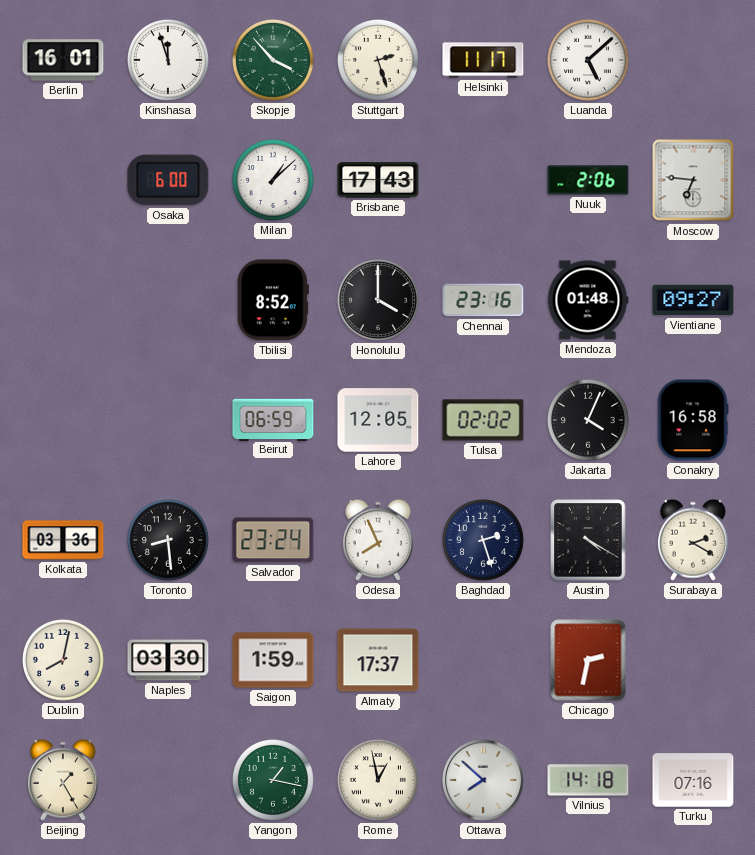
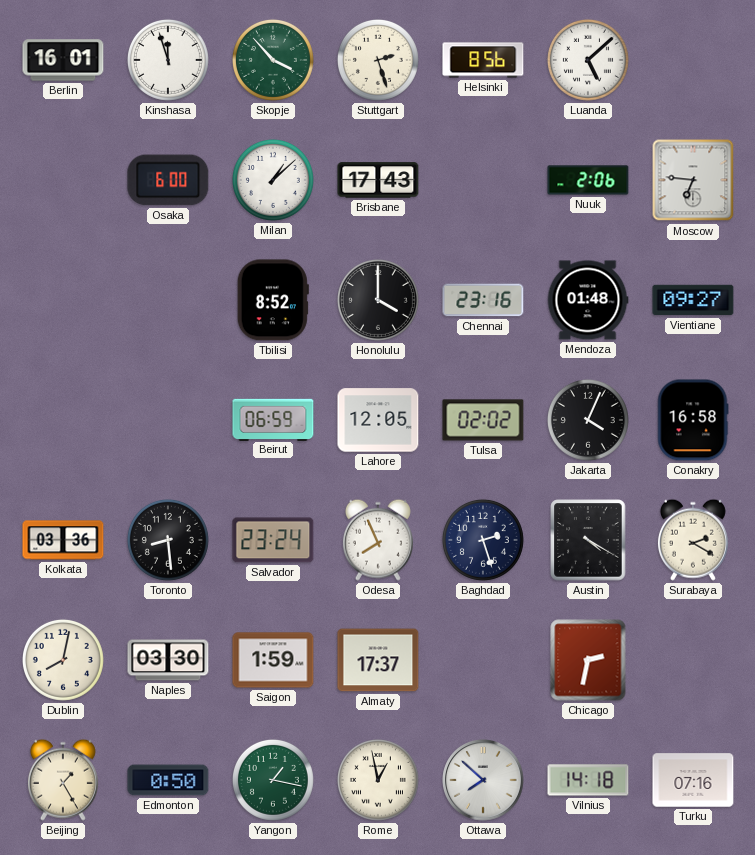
Helsinki: 11:17 -> 8:56 (483, 60)
Edmonton: none -> 0:50 (168, 780)
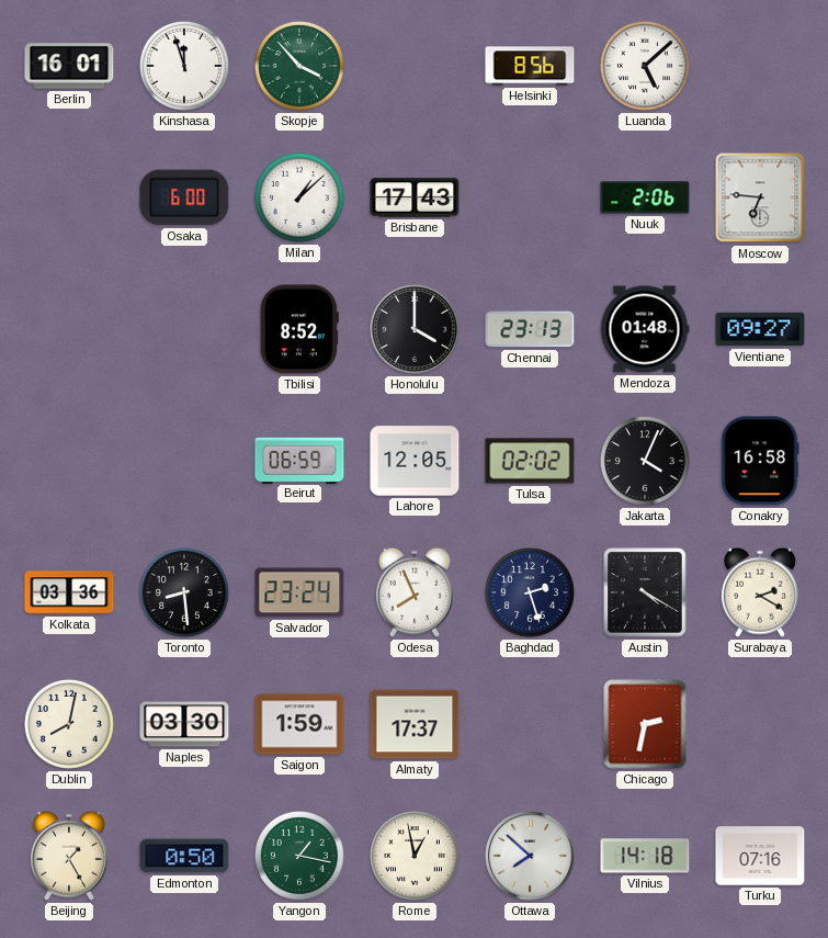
Stuttgart: 2:27 -> none (378, 60)
Chennai: 23:16 -> 23:13 (530, 329)
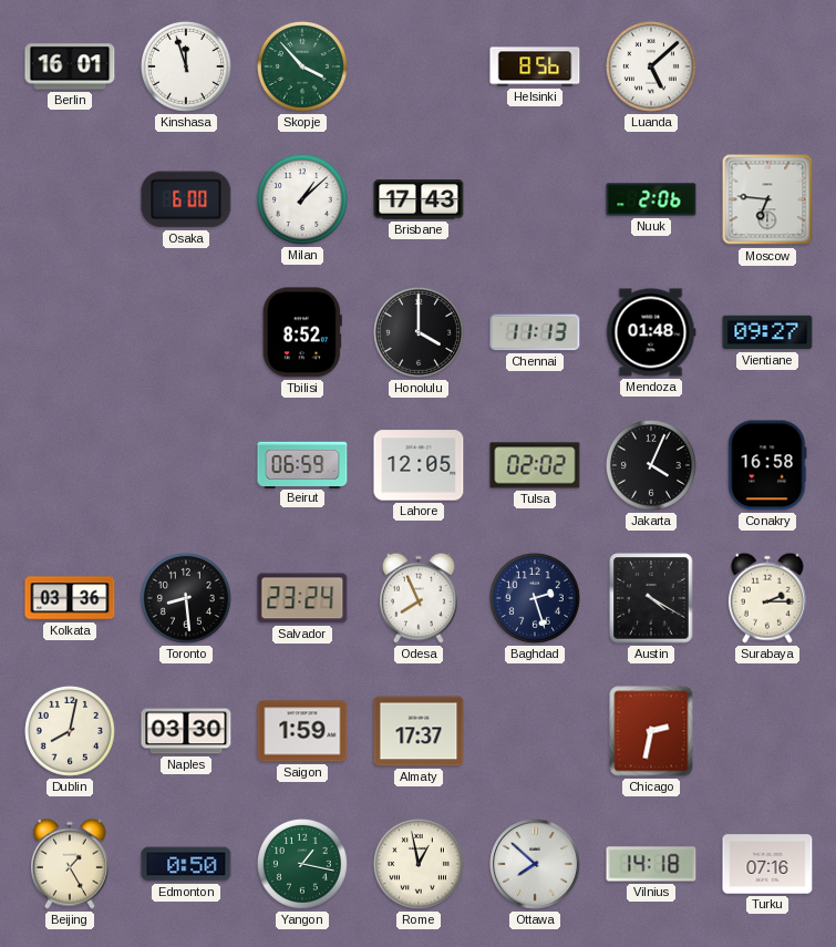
Chennai: 23:13 -> 11:13 (535, 332)
Surabaya: 2:20 -> 2:15 (767, 598)
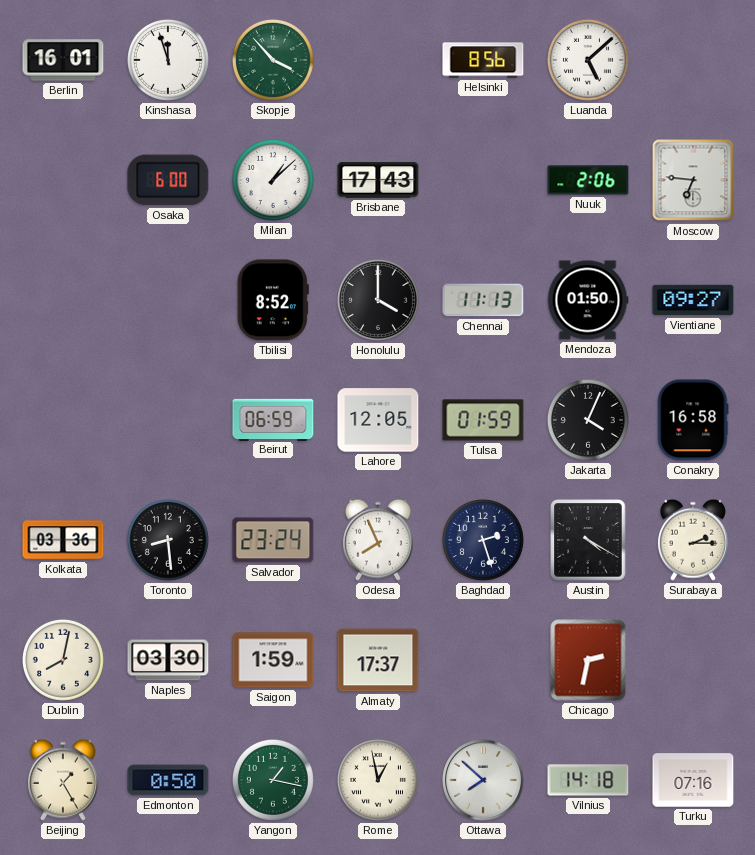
Mendoza: 01:48 -> 01:50 (588, 300)
Tulsa: 02:02 -> 01:59 (483, 420)
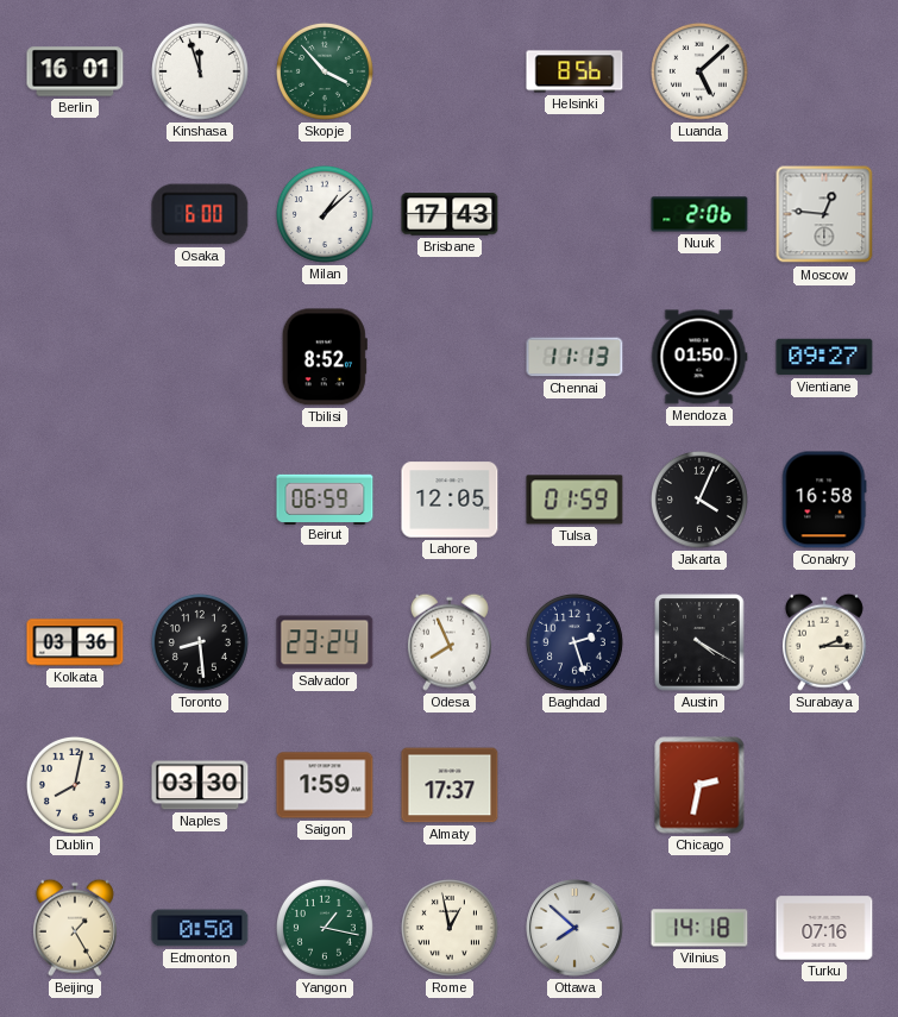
Moscow: 6:46 -> 12:46 (824, 214)
Honolulu: 4:00 -> none (378, 300)
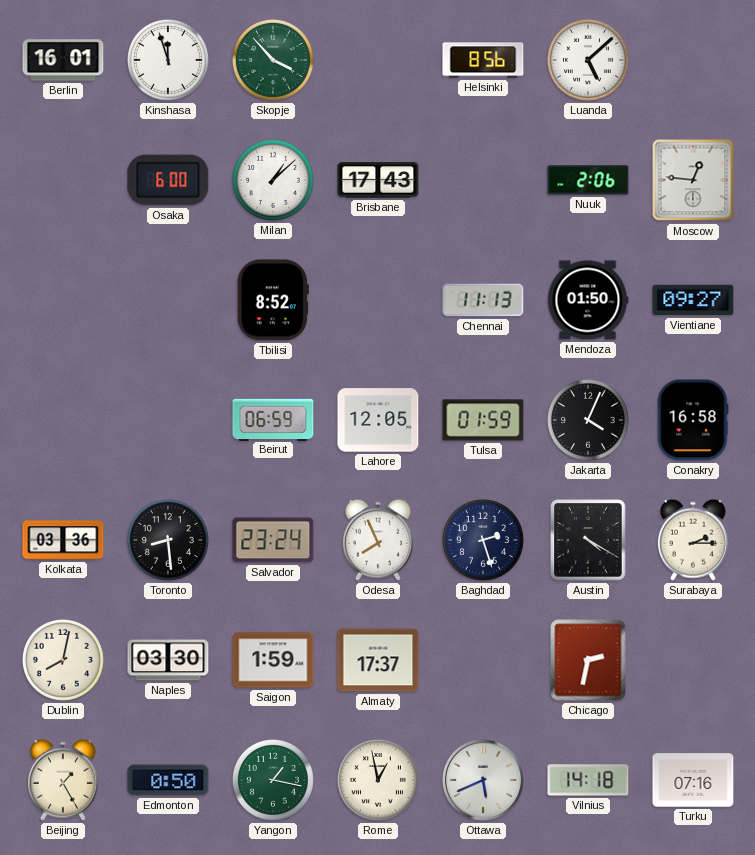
Ottawa: 7:52 -> 5:41 (483, 780)
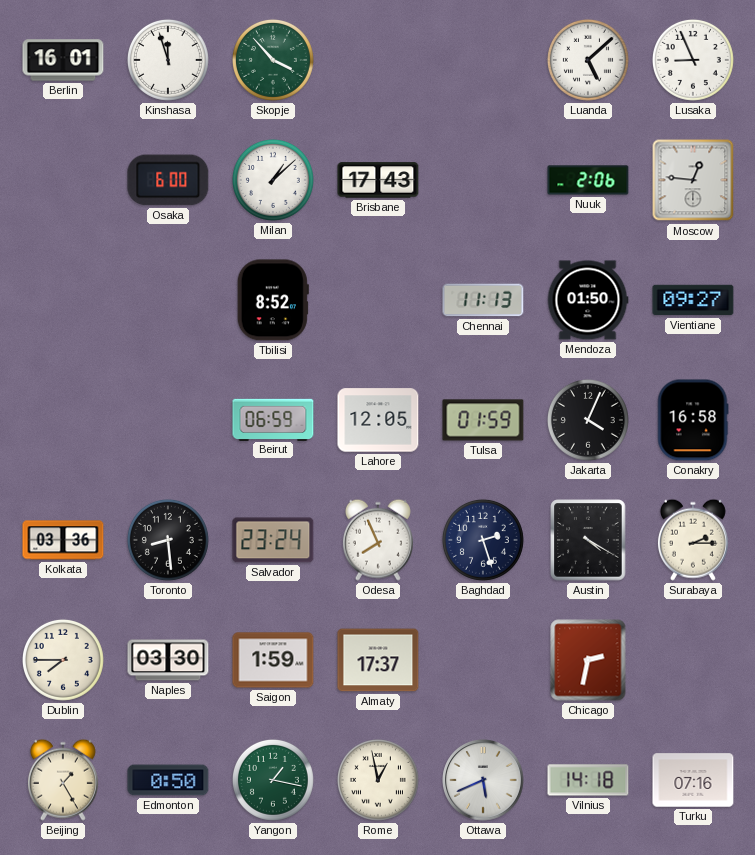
Helsinki: 8:56 -> none (483, 60)
Lusaka: none -> 8:56 (693, 60)
Dublin: 8:02 -> 7:45 (63, 660)
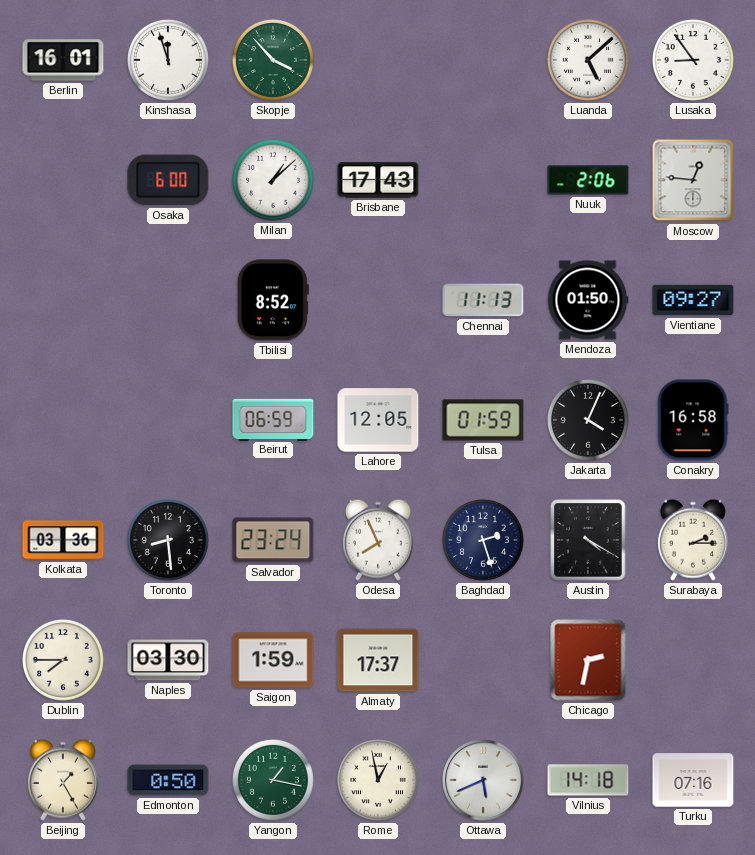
Lusaka: 8:56 -> 8:54 (693, 60)
